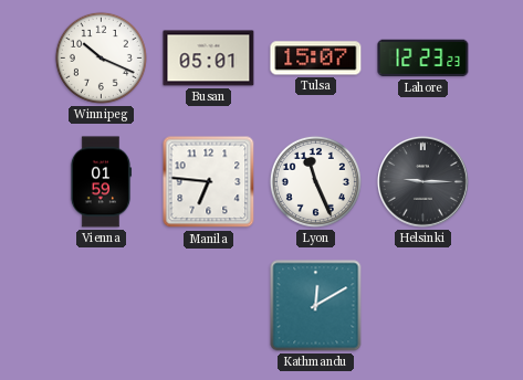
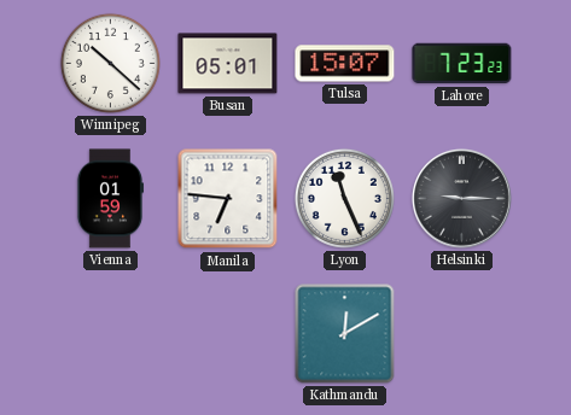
Winnipeg: 10:19 -> 10:22 (110, 63)
Lahore: 12:23 -> 7:23 (462, 64)
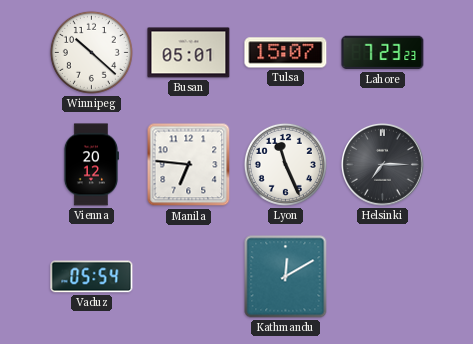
Vienna: 01:59 -> 20:12 (90, 165)
Helsinki: 9:15 -> 7:15 (382, 164)
Vaduz: none -> 05:54 (92, 277)
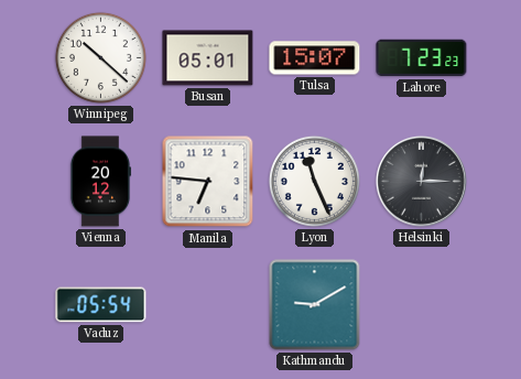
Helsinki: 7:15 -> 12:15 (421, 181)
Kathmandu: 12:10 -> 9:10 (315, 305)
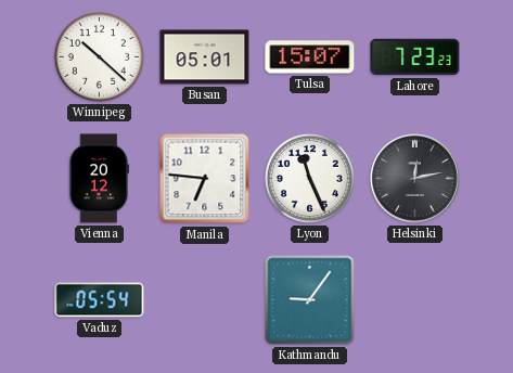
Helsinki: 12:15 -> 12:13 (414, 178)
Kathmandu: 9:10 -> 9:06 (310, 300)
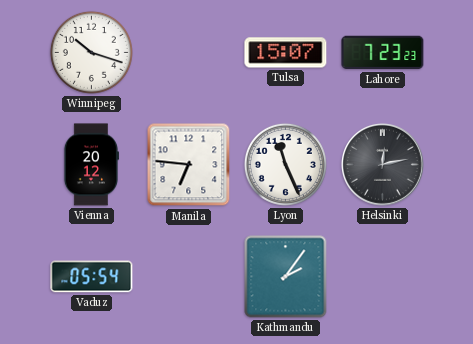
Winnipeg: 10:22 -> 10:18 (91, 52)
Busan: 05:01 -> none (205, 57)
Kathmandu: 9:06 -> 2:06 (286, 277)
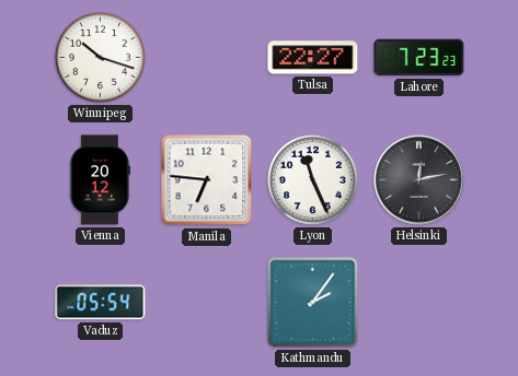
Tulsa: 15:07 -> 22:27 (313, 58)
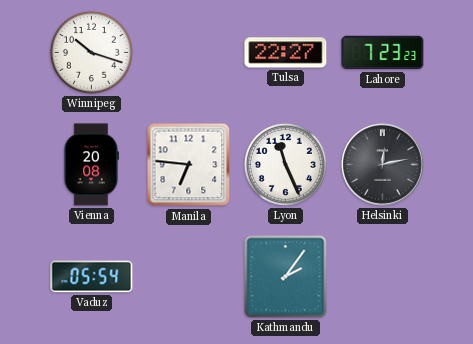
Vienna: 20:12 -> 20:08 (90, 165)
